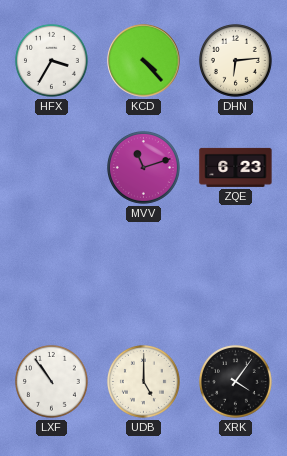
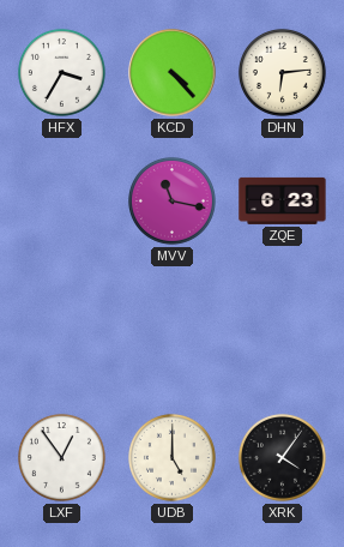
MVV: 11:12 -> 11:17 (171, 200)
LXF: 10:54 -> 12:54 (61, 457)
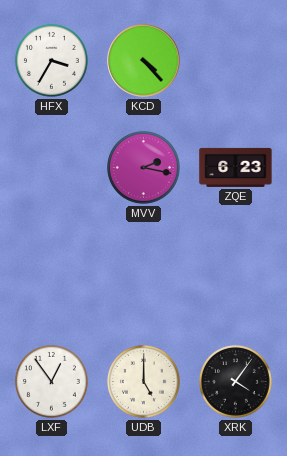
DHN: 6:14 -> none (282, 72)
MVV: 11:17 -> 2:17 (143, 167)
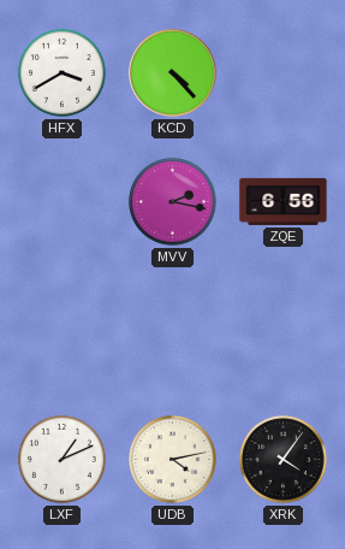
HFX: 3:35 -> 3:40 (61, 72)
ZQE: 6:23 -> 6:56 (284, 201)
LXF: 12:54 -> 1:11 (61, 459)
UDB: 5:00 -> 4:13 (172, 459)
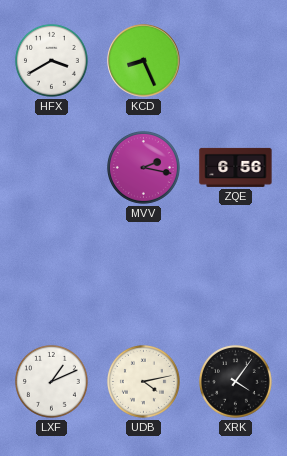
KCD: 4:23 -> 8:26 (144, 61)
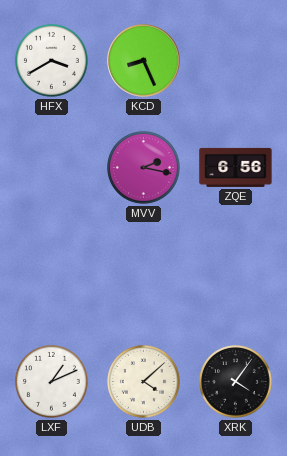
UDB: 4:13 -> 4:08 (143, 381)
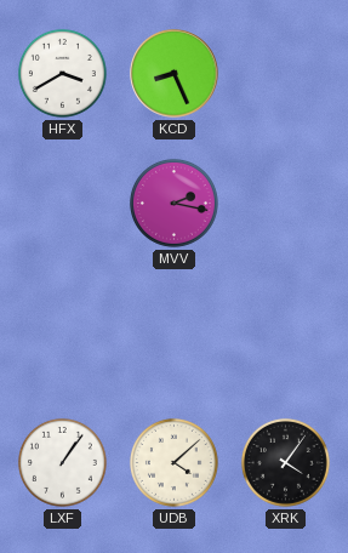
ZQE: 6:56 -> none (236, 167)
LXF: 1:11 -> 1:06 (62, 462)
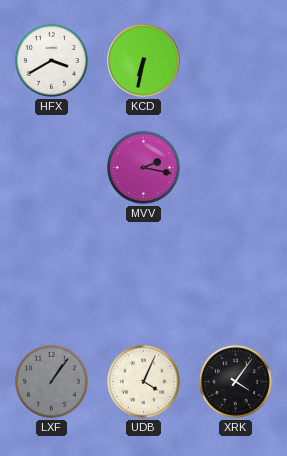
KCD: 8:26 -> 6:32 (144, 61)
LXF dial: white -> grey (51, 381)
UDB: 4:08 -> 4:04 (143, 381)
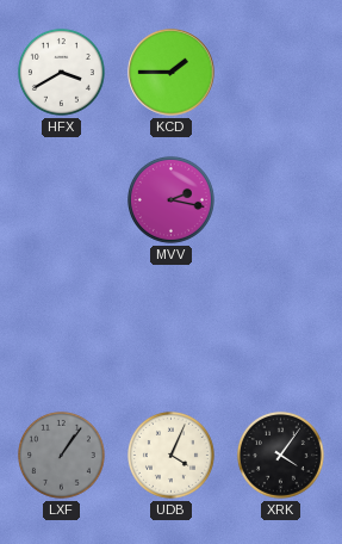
KCD: 6:32 -> 1:45 (172, 73)
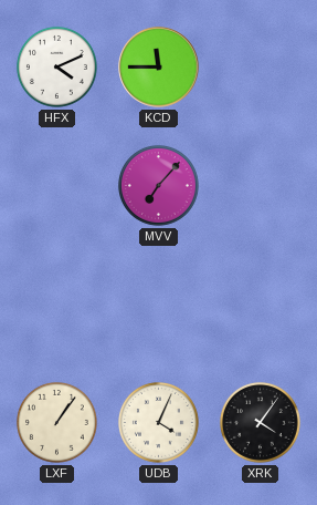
HFX: 3:40 -> 4:11 (56, 66)
KCD: 1:45 -> 11:45 (159, 68)
MVV: 2:17 -> 7:07 (158, 185)
LXF dial: grey -> cream (56, 422)
